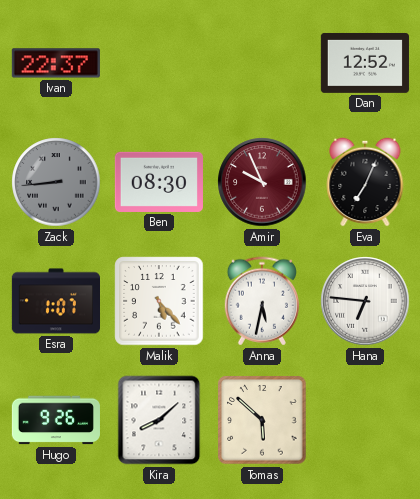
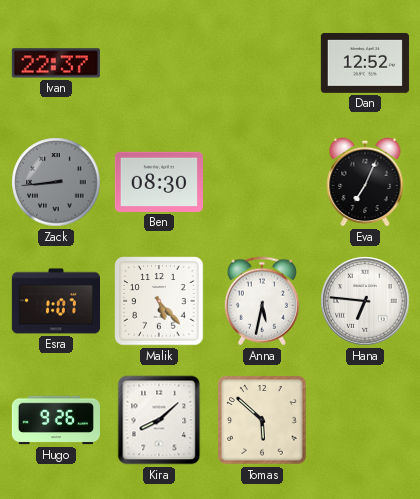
Amir: 9:56 -> none (262, 182)
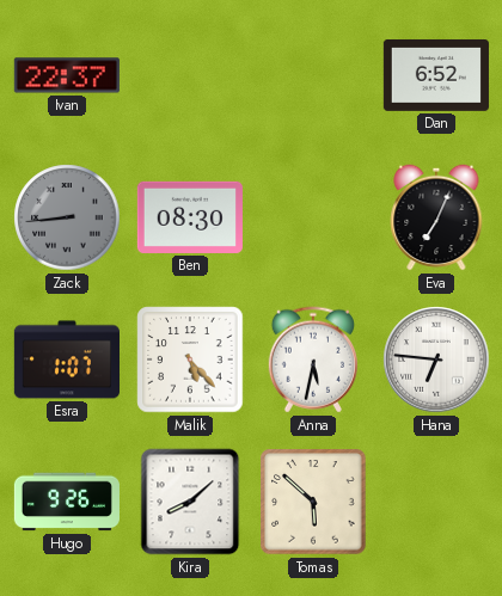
Dan: 12:52 -> 6:52 (436, 75)
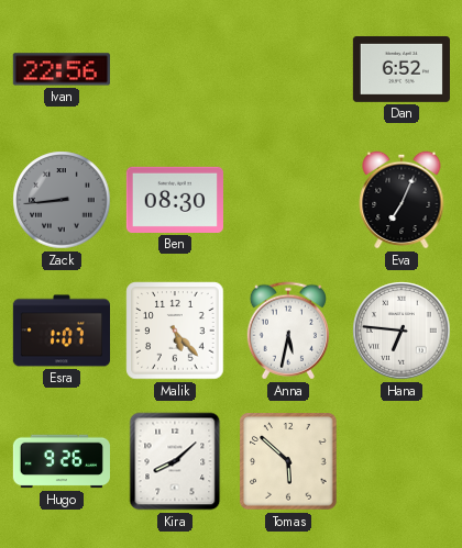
Ivan: 22:37 -> 22:56 (62, 69)
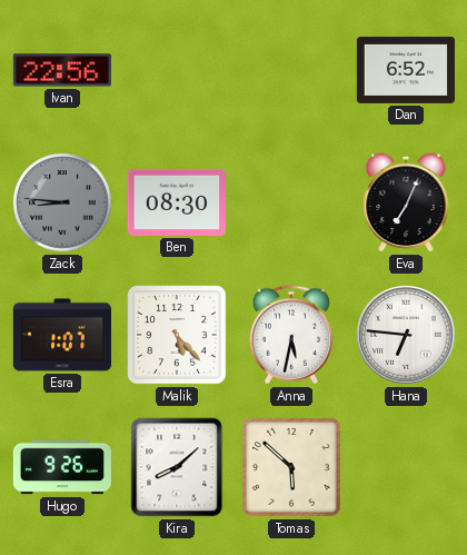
Zack: 8:44 -> 8:46 (62, 202)
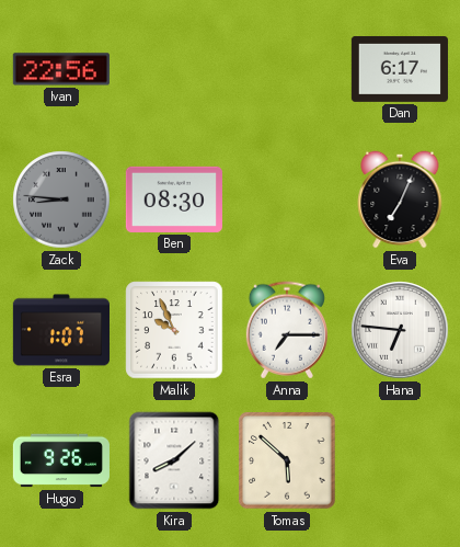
Dan: 6:52 -> 6:17 (400, 69)
Malik: 5:23 -> 9:56 (174, 330)
Anna: 5:32 -> 7:15 (287, 330)
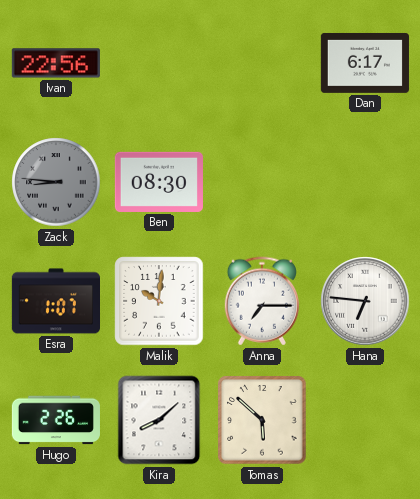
Eva: 7:04 -> none (400, 200)
Malik: 9:56 -> 10:01 (159, 301)
Hugo: 9:26 -> 2:26 (56, 420)
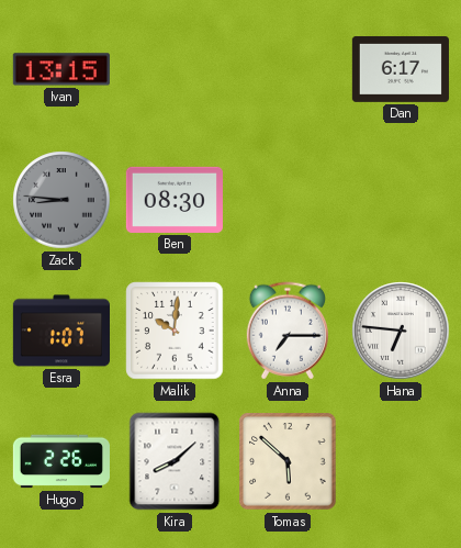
Ivan: 22:56 -> 13:15 (61, 69)
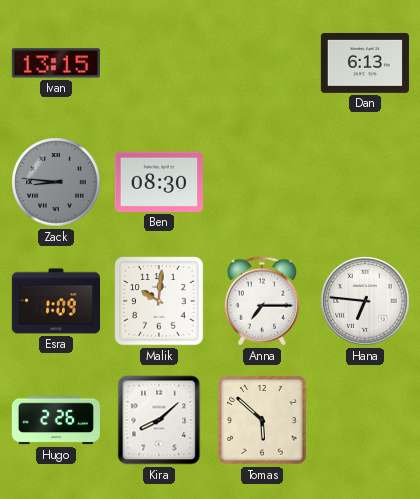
Dan: 6:17 -> 6:13 (365, 63)
Esra: 1:07 -> 1:09 (55, 301)
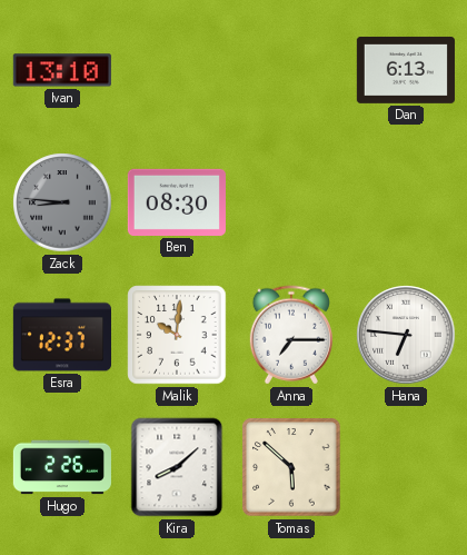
Ivan: 13:15 -> 13:10 (62, 70)
Esra: 1:09 -> 12:37 (61, 335)
